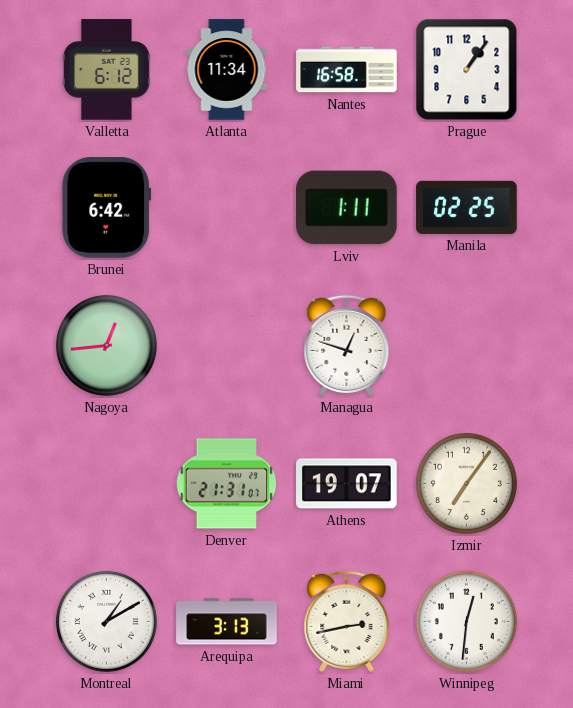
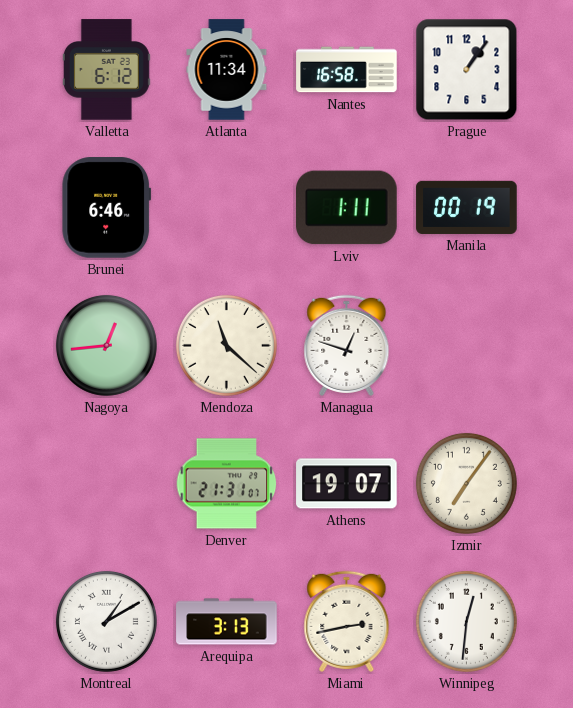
Brunei: 6:42 -> 6:46 (107, 208)
Manila: 02:25 -> 00:19 (467, 207)
Mendoza: none -> 11:22 (226, 345)
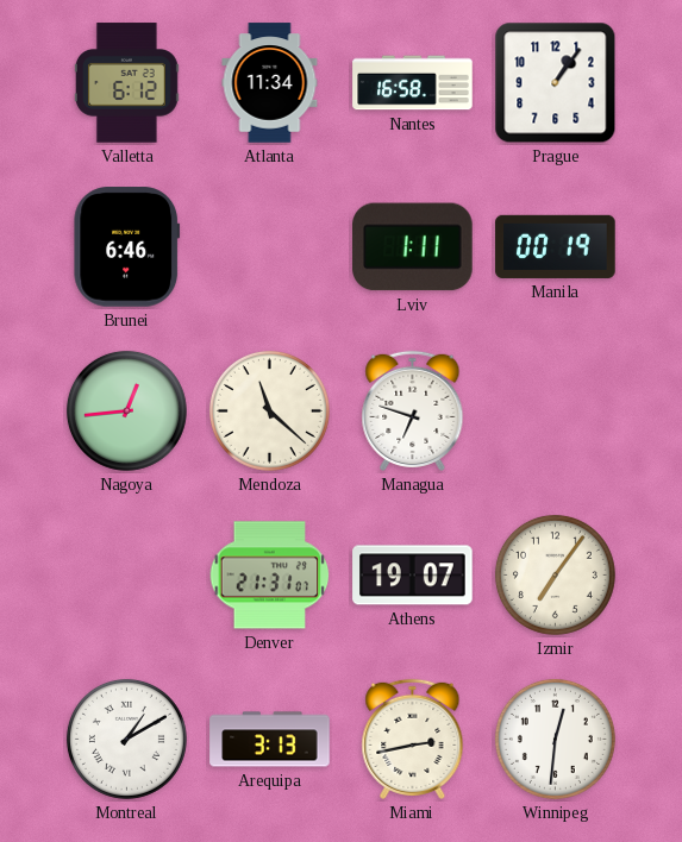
Managua: 12:48 -> 6:48 (413, 410)
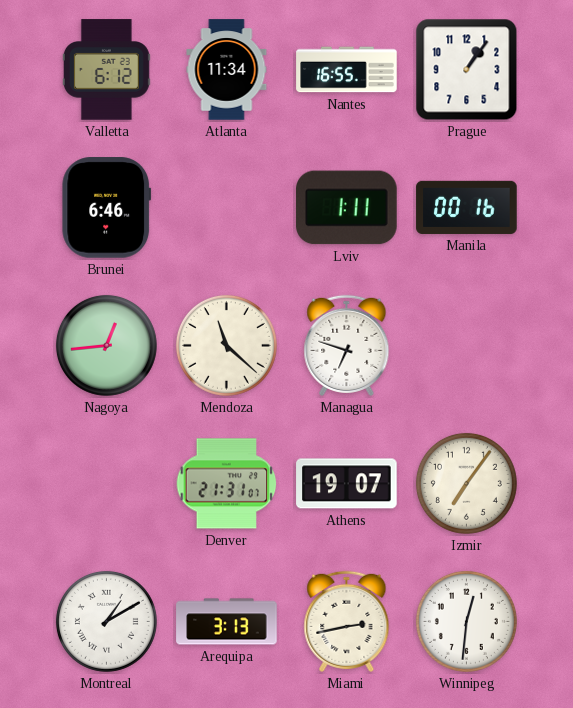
Nantes: 16:58 -> 16:55 (347, 70)
Manila: 00:19 -> 00:16 (467, 207)
